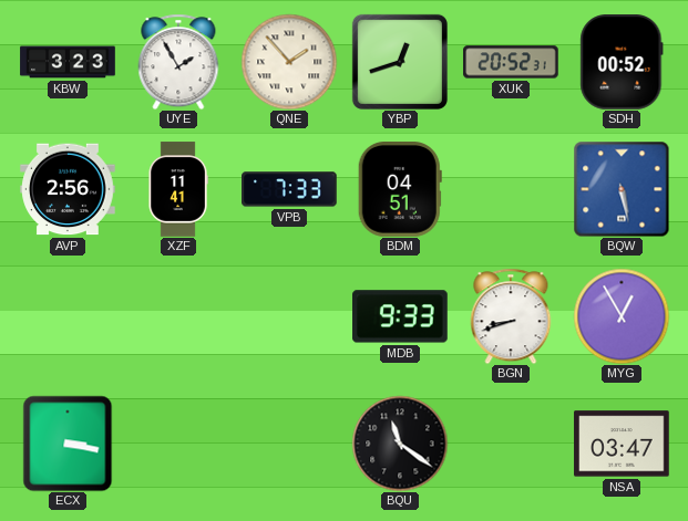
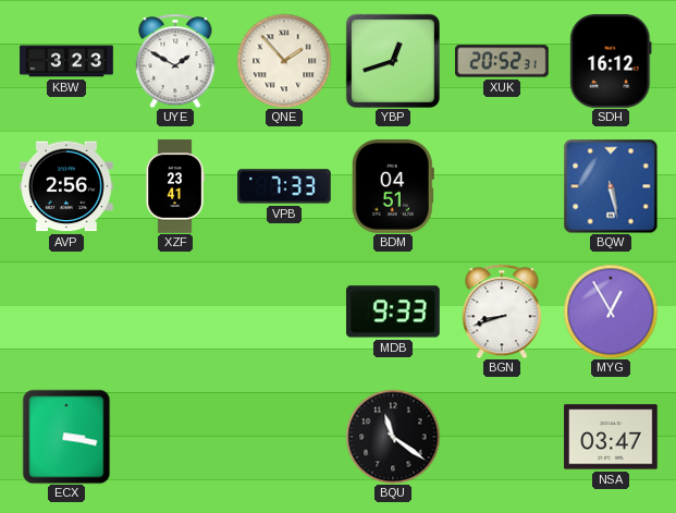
UYE: 1:55 -> 1:50 (175, 61)
SDH: 00:52 -> 16:12 (611, 61)
XZF: 11:41 -> 23:41 (175, 186)
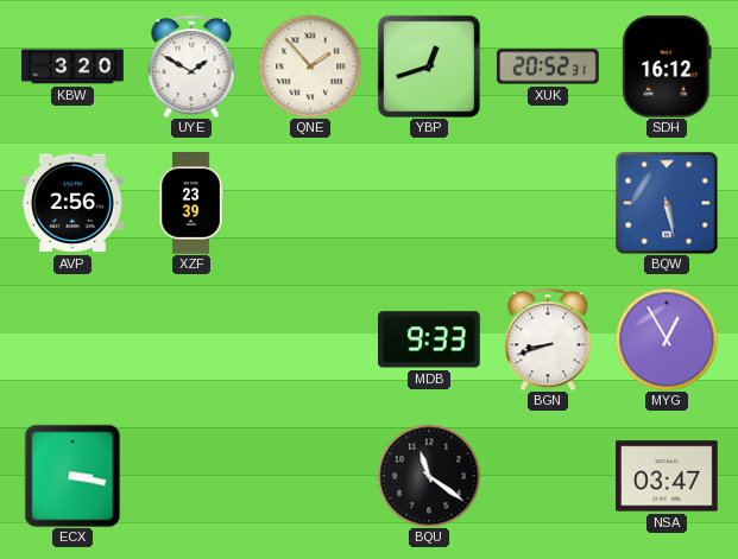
KBW: 3:23 -> 3:20 (72, 66)
XZF: 23:41 -> 23:39 (191, 203)
VPB: 7:33 -> none (284, 186)
BDM: 04:51 -> none (393, 187)
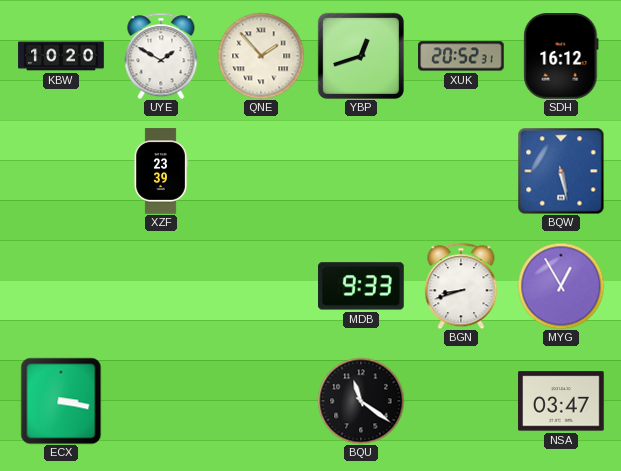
KBW: 3:20 -> 10:20 (61, 56)
AVP: 2:56 -> none (72, 203)
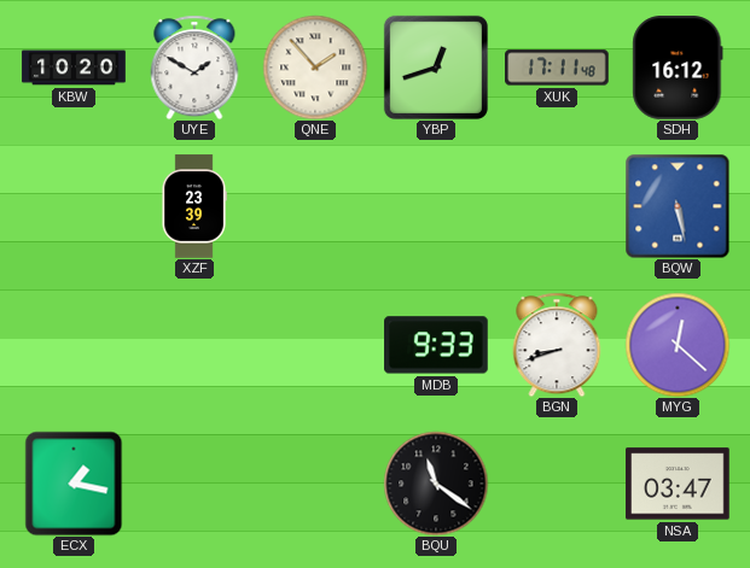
XUK: 20:52 -> 17:11 (557, 68)
MYG: 12:55 -> 12:22 (678, 345)
ECX: 3:17 -> 1:17 (74, 484)
